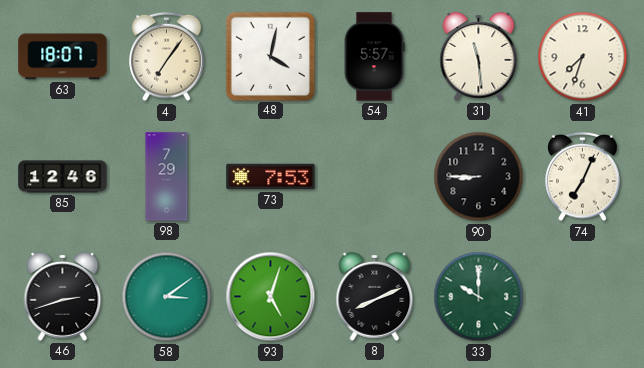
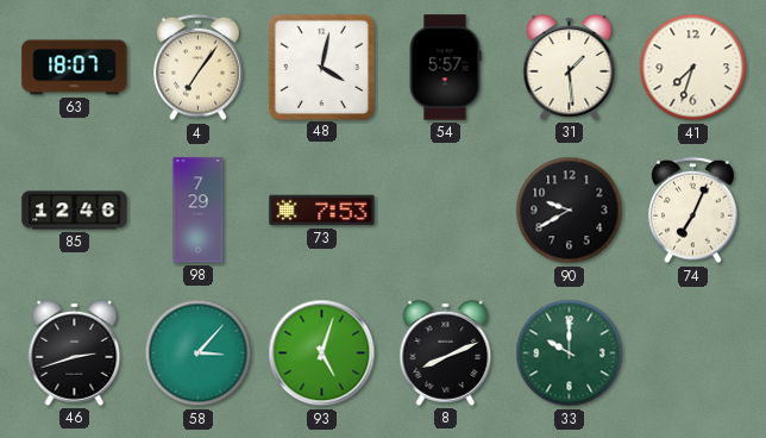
31: 11:29 -> 1:29 (570, 67)
90: 8:45 -> 9:40 (570, 211)
58: 3:09 -> 3:07 (199, 353)
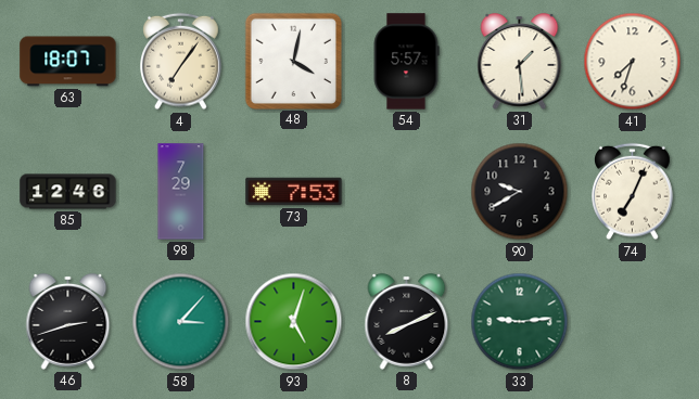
33: 10:00 -> 9:14 (520, 322)
